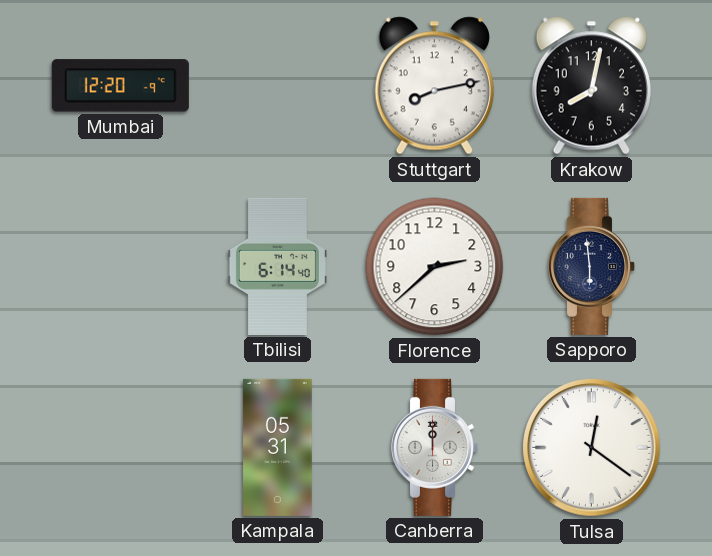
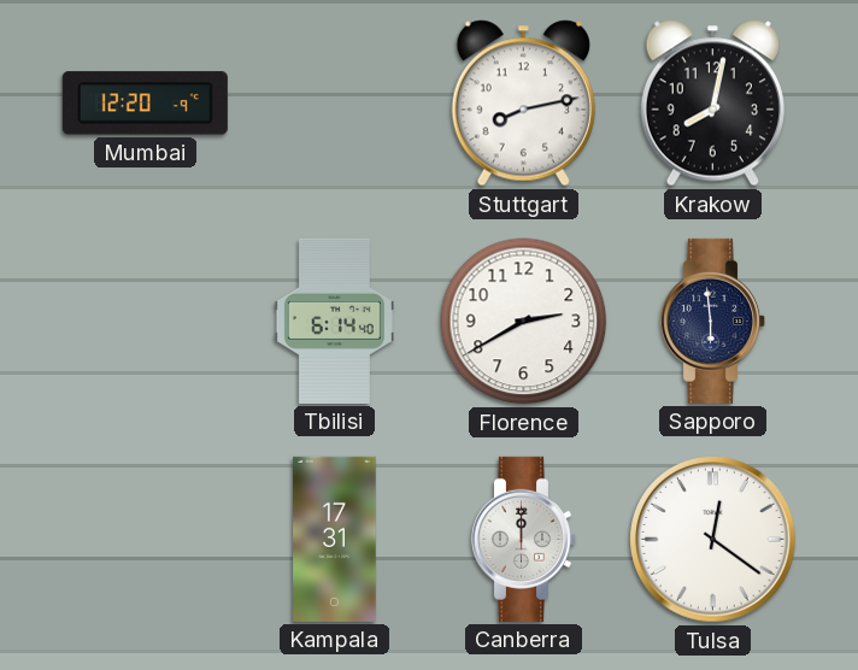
Florence: 2:38 -> 2:40 (524, 322)
Kampala: 05:31 -> 17:31 (335, 539)
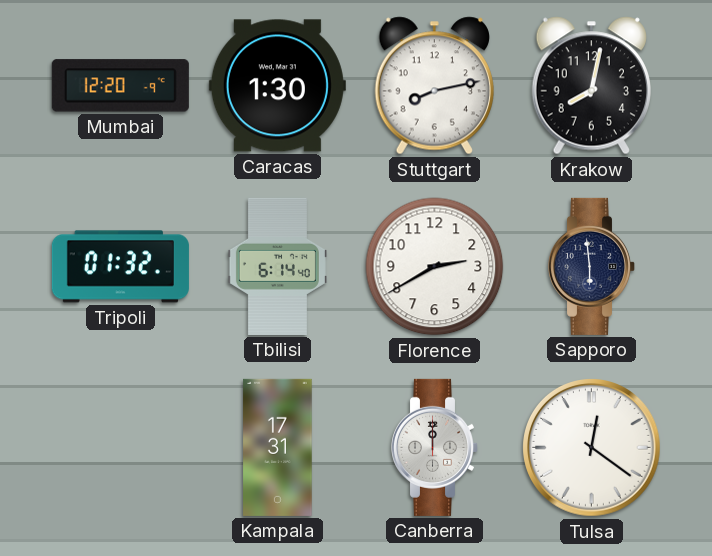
Caracas: none -> 1:30 (277, 86)
Tripoli: none -> 01:32 (120, 267)
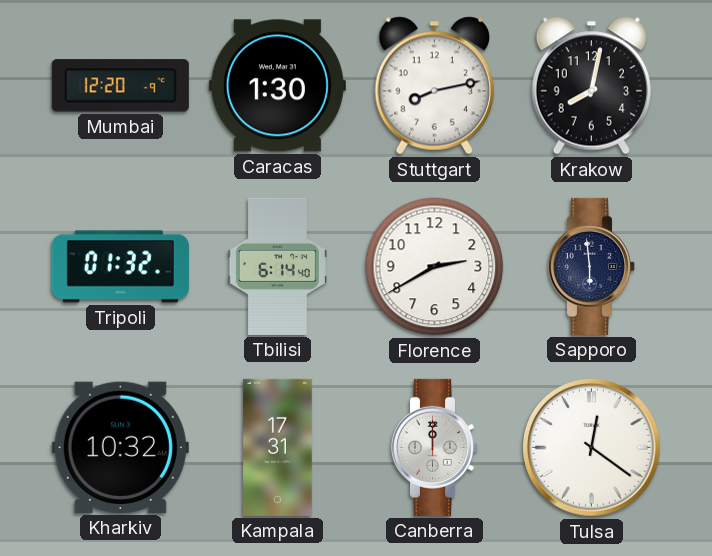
Kharkiv: none -> 10:32 (120, 447)
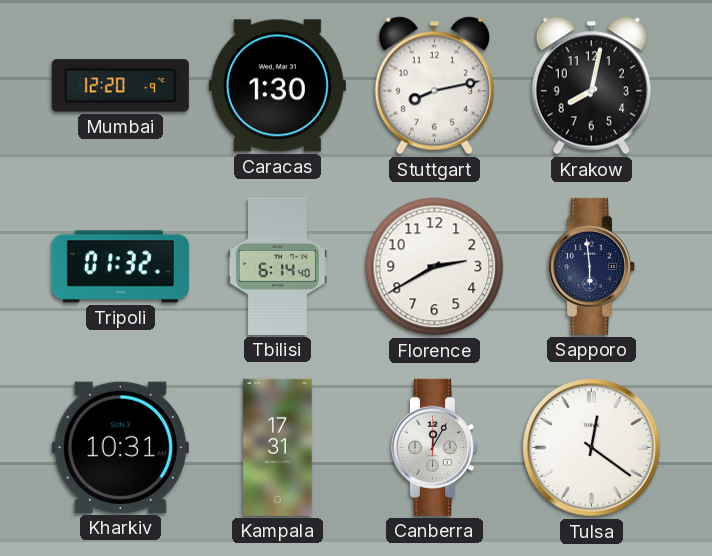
Kharkiv: 10:32 -> 10:31 (120, 447)
Canberra: 12:00 -> 12:05 (434, 447)
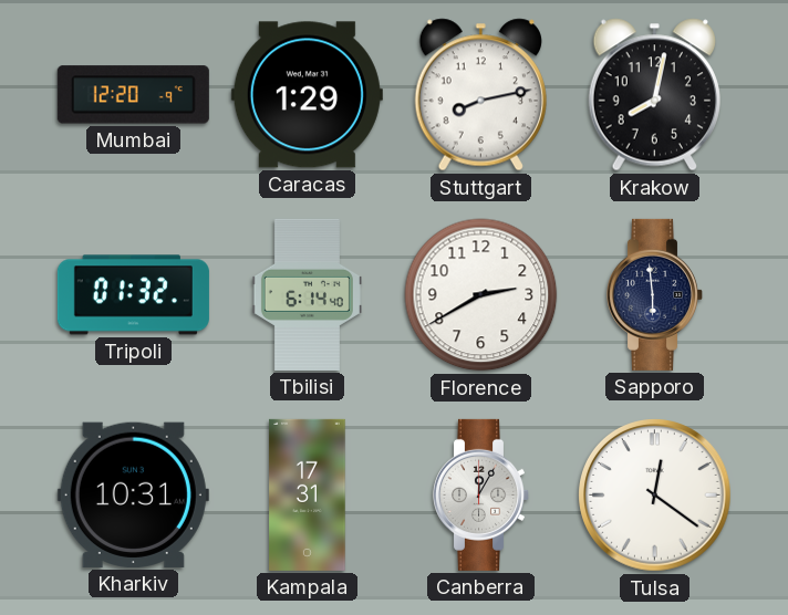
Caracas: 1:30 -> 1:29 (307, 95)
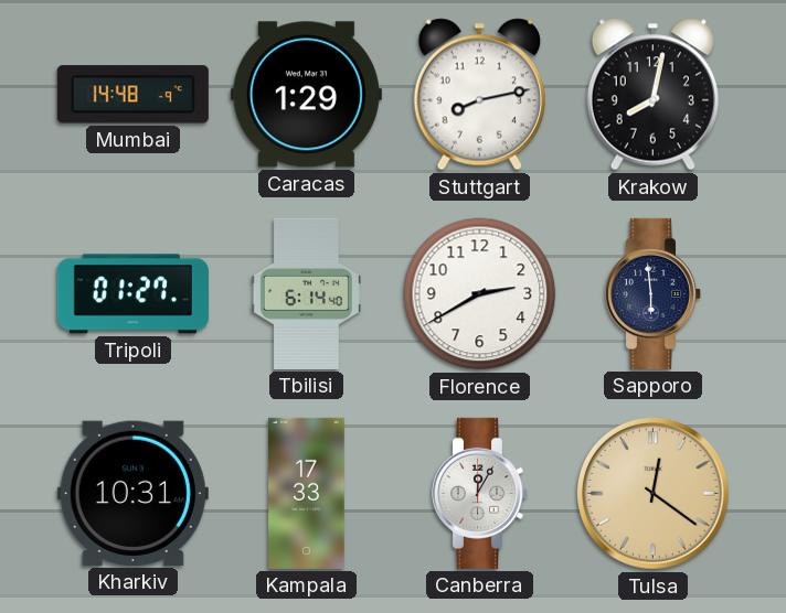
Mumbai: 12:20 -> 14:48 (132, 95)
Tripoli: 01:32 -> 01:27 (132, 294)
Kampala: 17:31 -> 17:33 (307, 493)
Tulsa dial: white -> champagne (654, 494)
